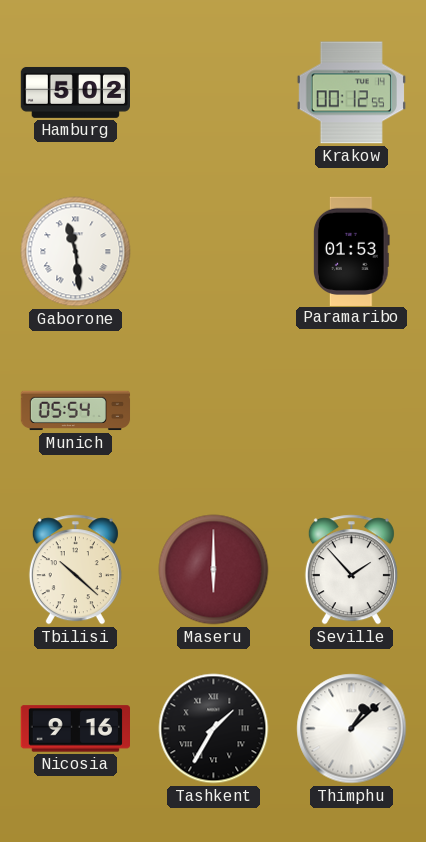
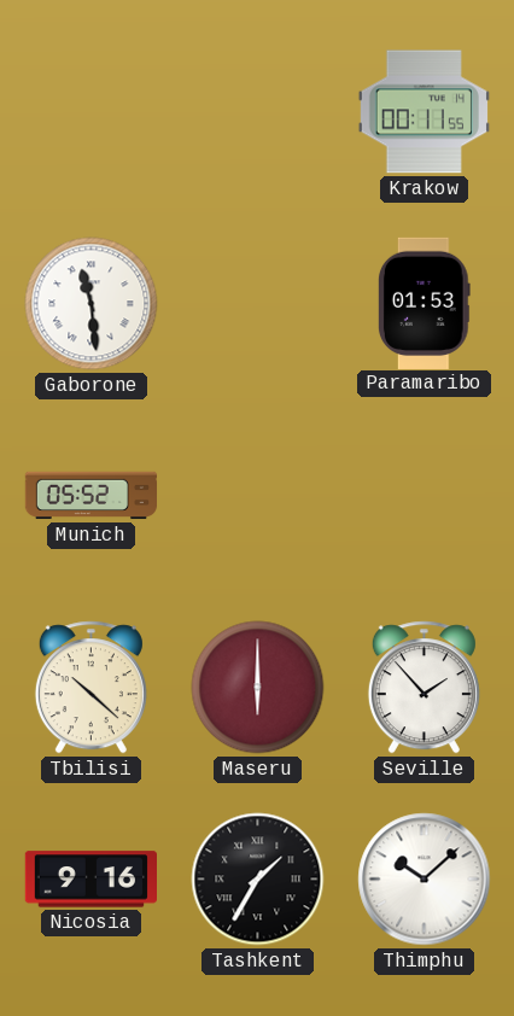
Hamburg: 5:02 -> none (75, 92)
Krakow: 00:12 -> 00:11 (424, 112)
Munich: 05:54 -> 05:52 (92, 496)
Thimphu: 1:08 -> 10:08 (425, 880)
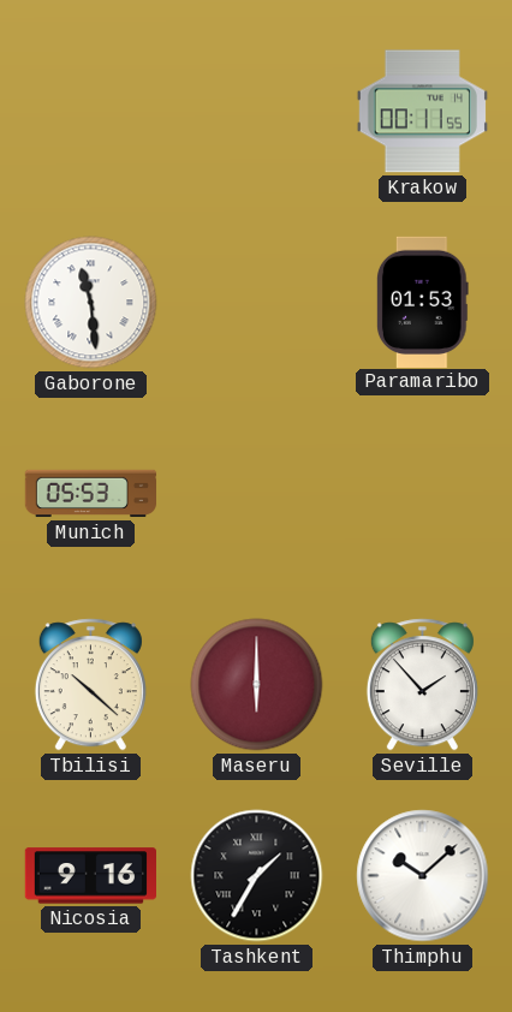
Munich: 05:52 -> 05:53 (91, 494)
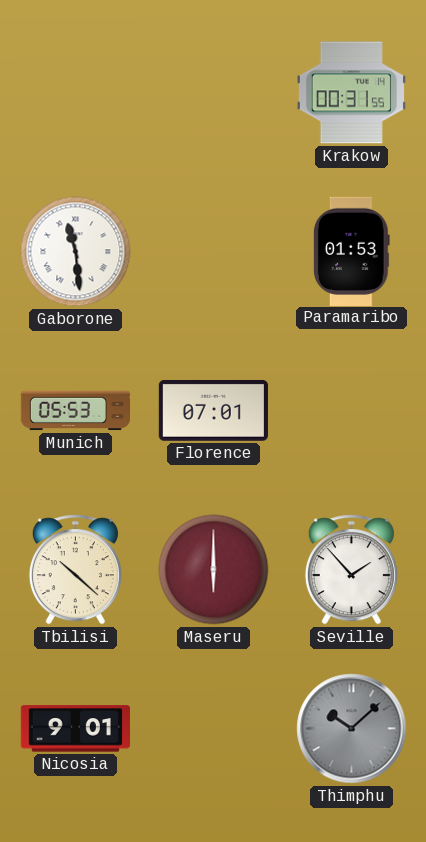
Krakow: 00:11 -> 00:31 (351, 93)
Florence: none -> 07:01 (213, 411)
Nicosia: 9:16 -> 9:01 (75, 729)
Tashkent: 1:35 -> none (257, 876)
Thimphu dial: white -> grey (352, 729)
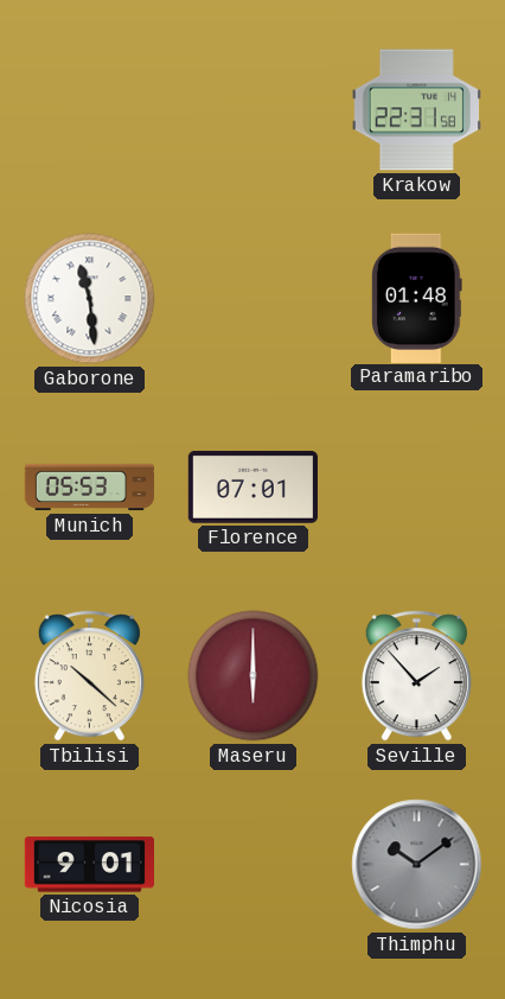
Krakow: 00:31 -> 22:31 (416, 110)
Paramaribo: 01:53 -> 01:48 (416, 298)
Thimphu: 10:08 -> 10:09 (417, 865)
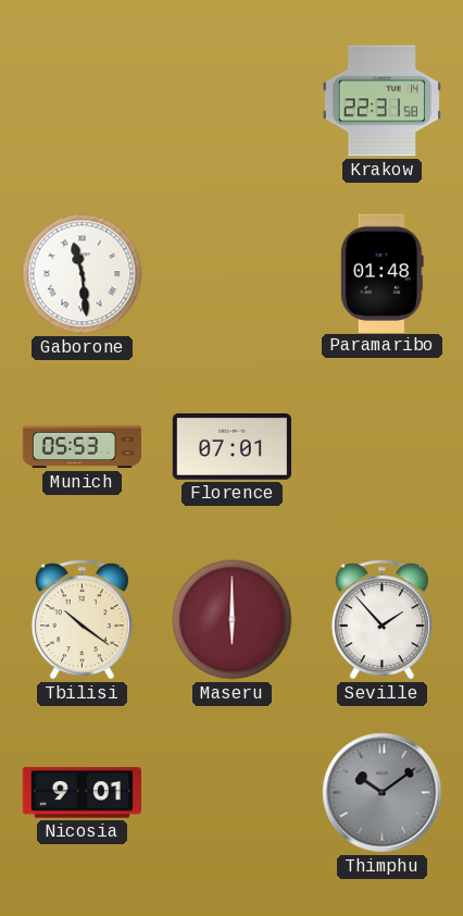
Tbilisi: 10:22 -> 10:21 (82, 620)
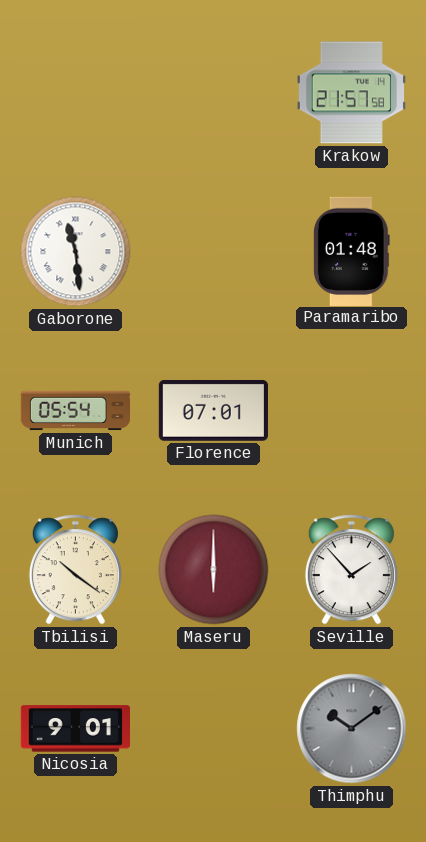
Krakow: 22:31 -> 21:57 (351, 93)
Munich: 05:53 -> 05:54 (76, 411)
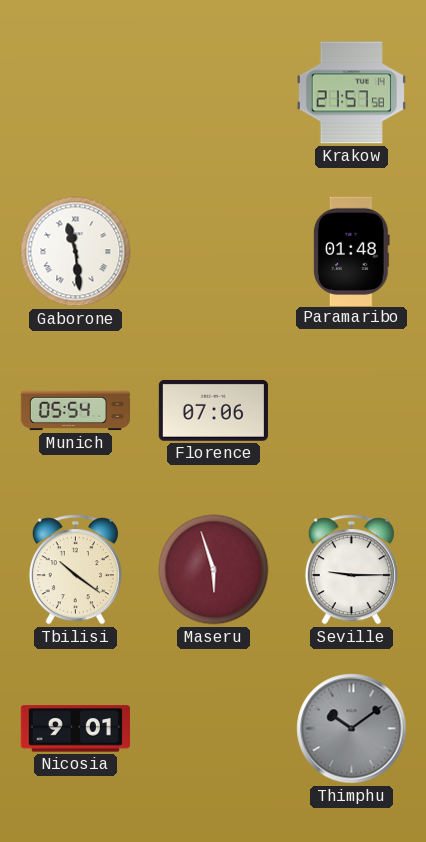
Florence: 07:01 -> 07:06 (213, 411)
Maseru: 6:00 -> 5:57 (214, 570)
Seville: 1:53 -> 9:15 (351, 570)
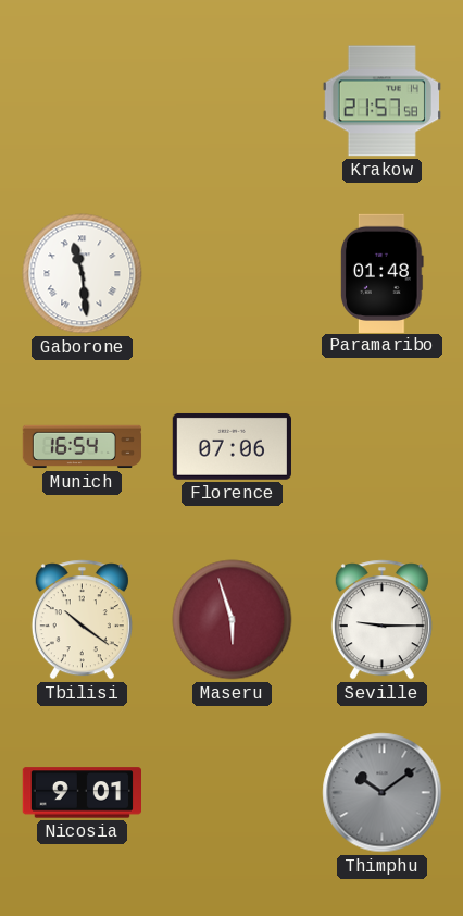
Munich: 05:54 -> 16:54 (83, 447)
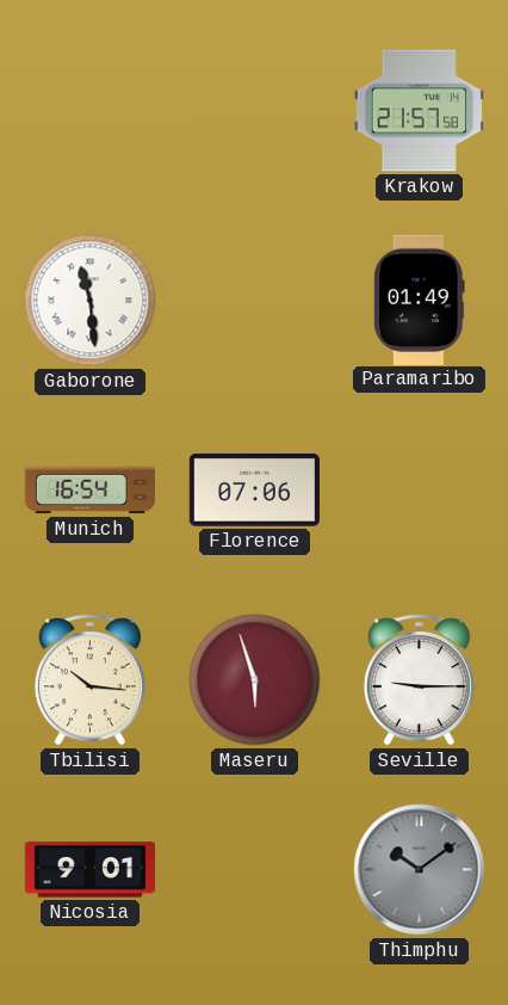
Paramaribo: 01:48 -> 01:49 (419, 300)
Tbilisi: 10:21 -> 10:16 (89, 680)
